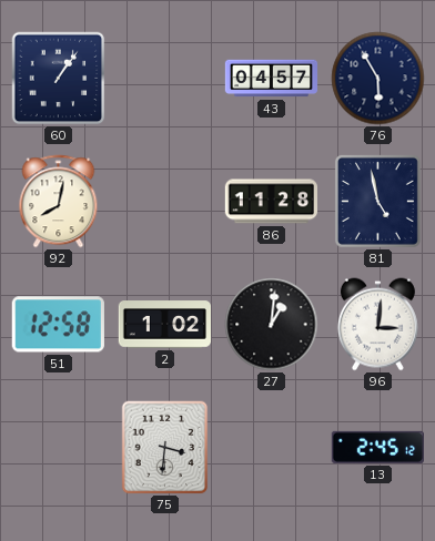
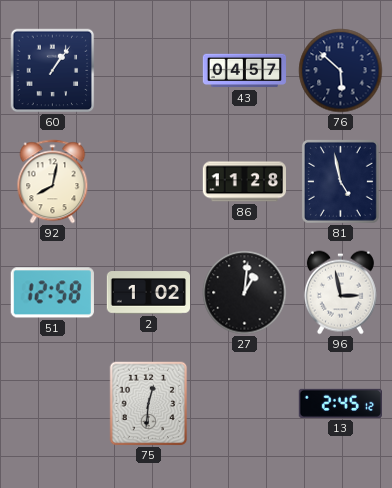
76: 5:55 -> 5:52 (341, 71)
96: 3:01 -> 2:58 (340, 293)
75: 3:31 -> 12:31 (149, 404)
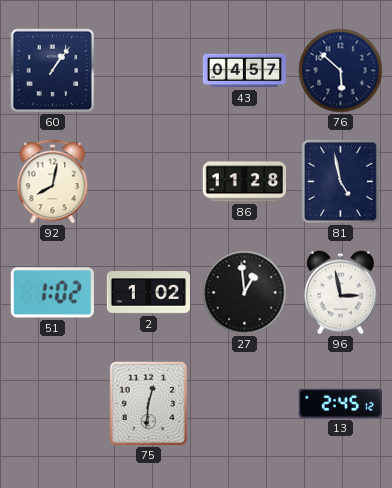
51: 12:58 -> 1:02 (52, 293)
27: 1:01 -> 12:59 (245, 293)
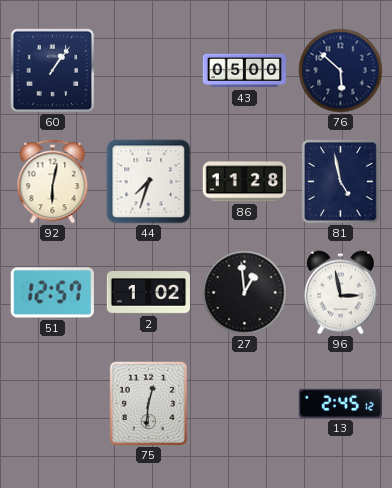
43: 04:57 -> 05:00 (245, 71)
92: 8:02 -> 6:02 (53, 182)
44: none -> 7:33 (149, 182)
51: 1:02 -> 12:57 (52, 293)
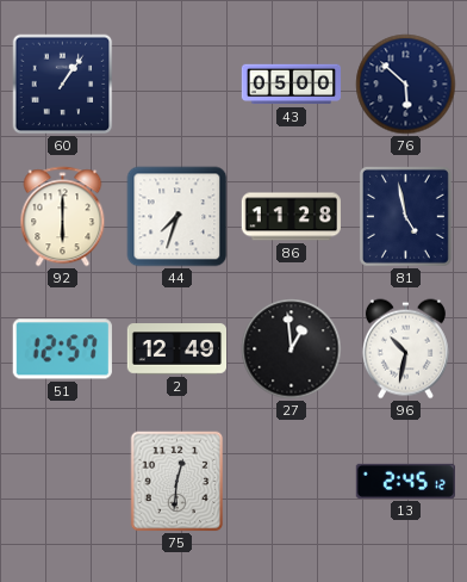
92: 6:02 -> 6:00 (63, 217)
2: 1:02 -> 12:49 (176, 349)
96: 2:58 -> 10:32 (405, 349)
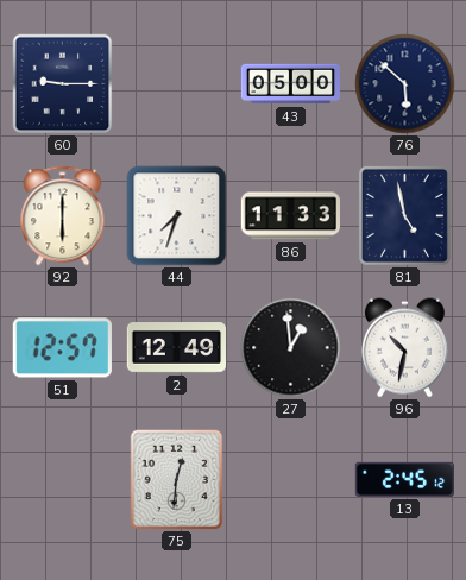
60: 1:06 -> 9:15 (63, 84)
86: 11:28 -> 11:33 (290, 216)
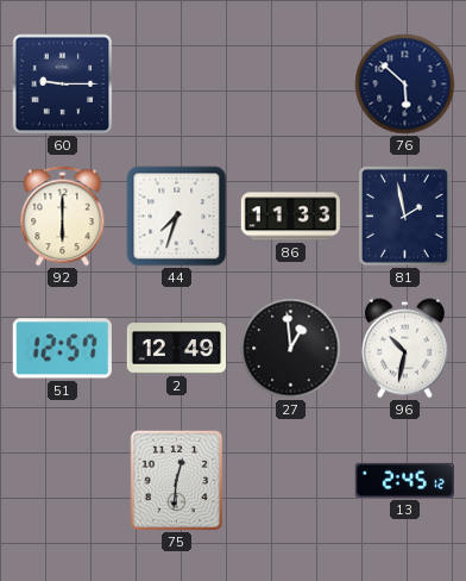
43: 05:00 -> none (291, 84)
81: 4:58 -> 1:58 (404, 215)
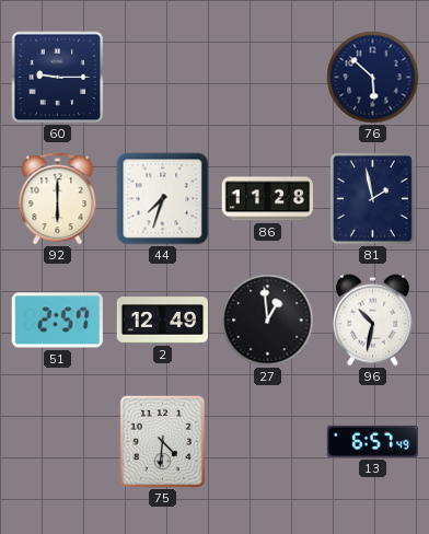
86: 11:33 -> 11:28 (267, 199)
51: 12:57 -> 2:57 (57, 321)
75: 12:31 -> 4:31 (163, 442)
13: 2:45 -> 6:57 (372, 441)
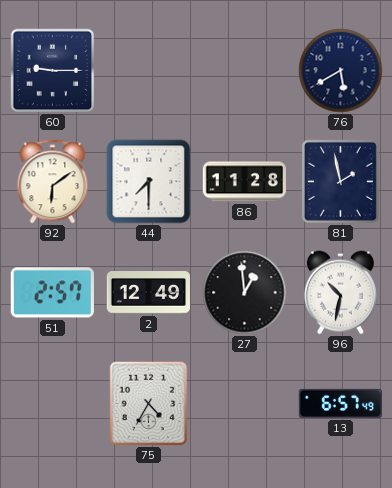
76: 5:52 -> 5:40 (341, 71)
92: 6:00 -> 6:09 (53, 182)
44: 7:33 -> 7:30 (149, 182)
75: 4:31 -> 4:35 (149, 404)
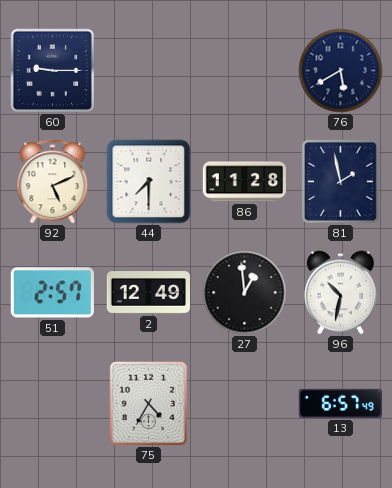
92: 6:09 -> 5:11 (53, 182)
